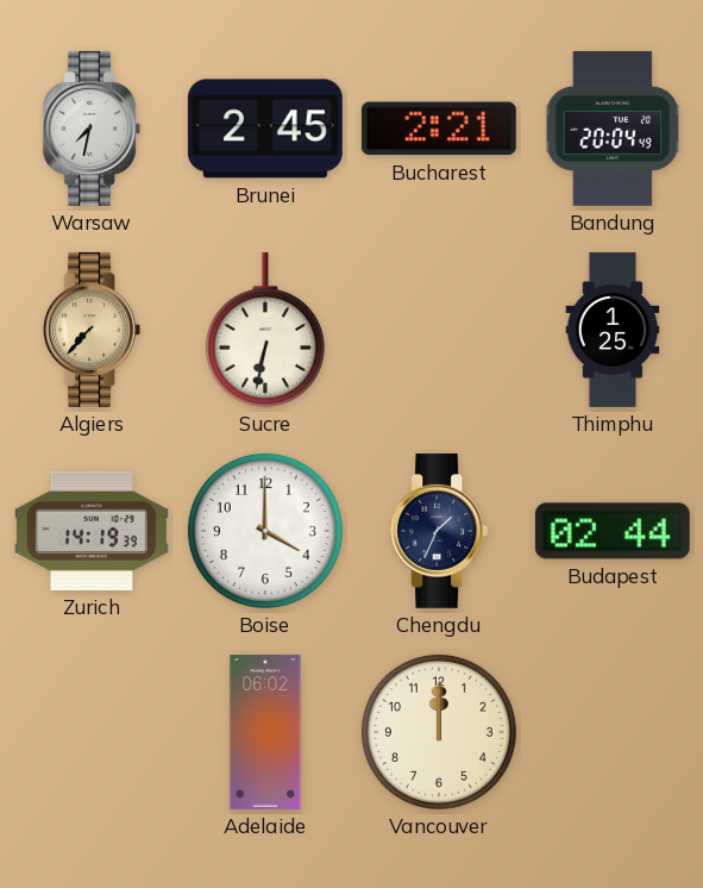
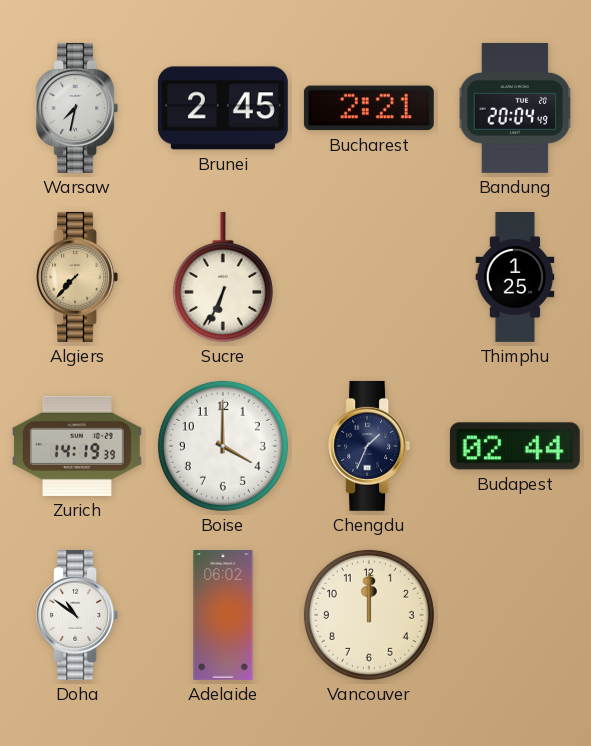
Sucre: 6:32 -> 6:34 (223, 277)
Doha: none -> 10:51 (77, 615)
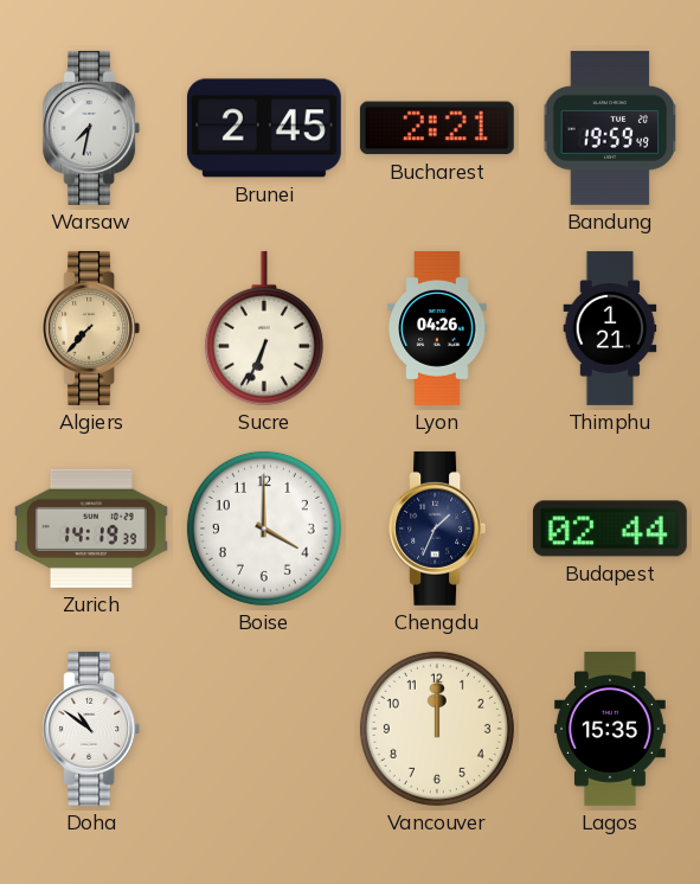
Bandung: 20:04 -> 19:59 (610, 128)
Lyon: none -> 04:26 (437, 329)
Thimphu: 1:25 -> 1:21 (610, 329)
Adelaide: 06:02 -> none (223, 615)
Lagos: none -> 15:35 (611, 729)
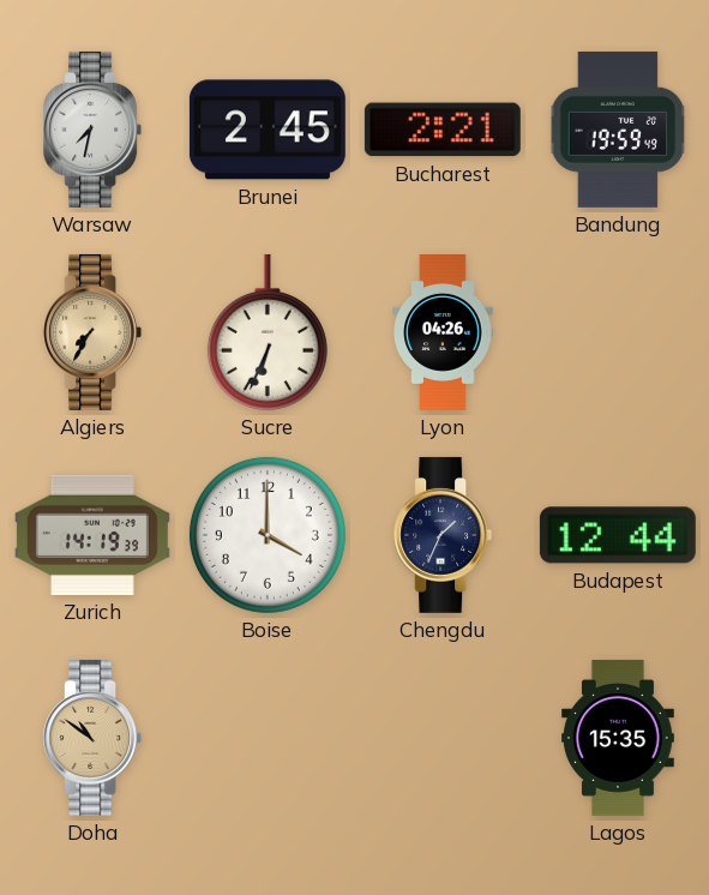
Algiers: 7:37 -> 7:35 (92, 332)
Thimphu: 1:21 -> none (610, 329)
Budapest: 02:44 -> 12:44 (618, 535)
Doha dial: white -> champagne (92, 738)
Vancouver: 12:00 -> none (437, 729)
